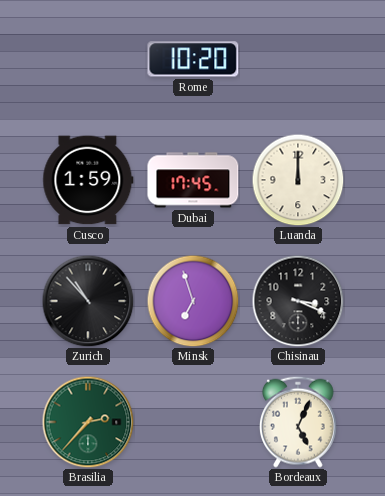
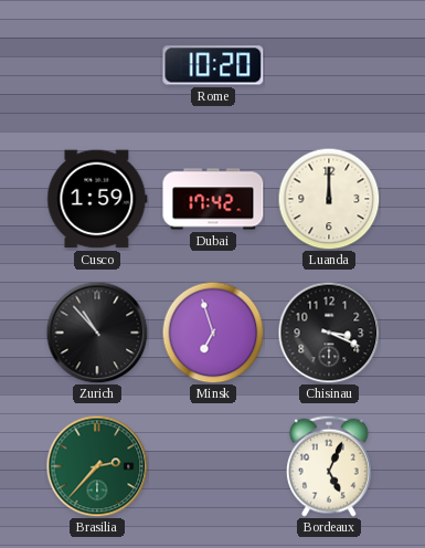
Dubai: 17:45 -> 17:42 (213, 199)
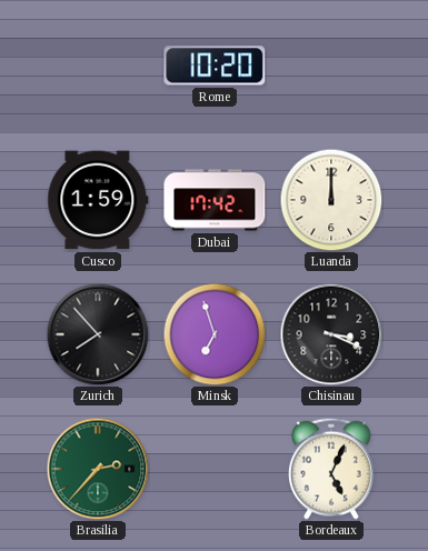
Zurich: 10:53 -> 7:53 (98, 334)
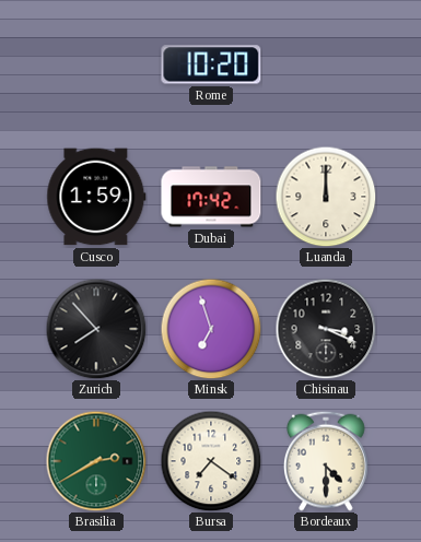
Brasilia: 2:37 -> 2:40 (96, 461)
Bursa: none -> 7:21 (211, 461)
Bordeaux: 5:04 -> 4:30 (327, 461)
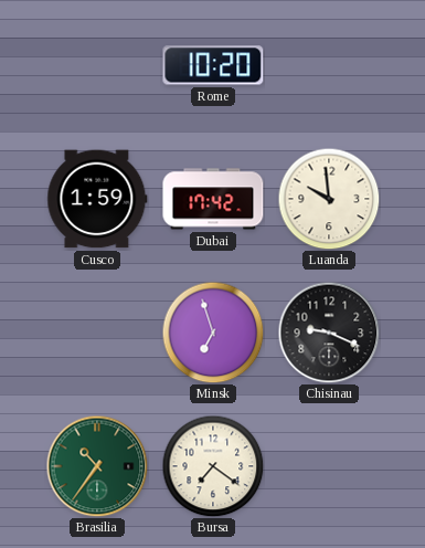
Luanda: 12:00 -> 9:59 (329, 199)
Zurich: 7:53 -> none (96, 329)
Chisinau: 3:19 -> 9:19 (329, 333)
Brasilia: 2:40 -> 10:36 (97, 466)
Bordeaux: 4:30 -> none (327, 461)
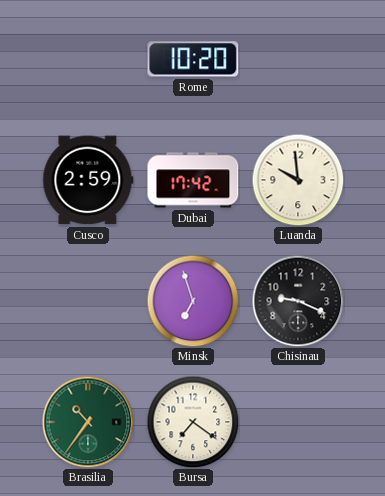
Cusco: 1:59 -> 2:59 (88, 180)
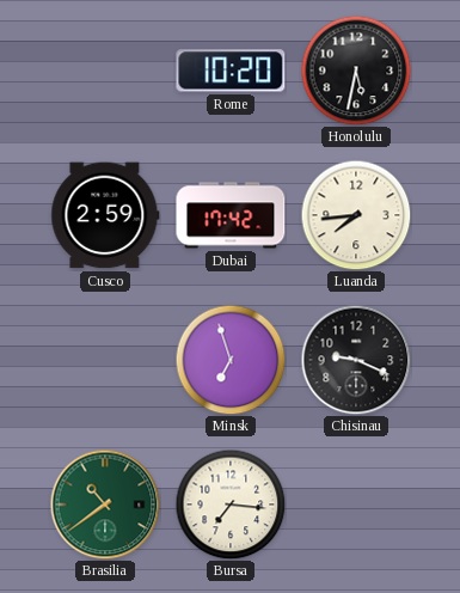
Honolulu: none -> 5:32 (356, 71)
Luanda: 9:59 -> 7:44 (356, 215)
Brasilia: 10:36 -> 10:39 (105, 505)
Bursa: 7:21 -> 7:16 (231, 505)
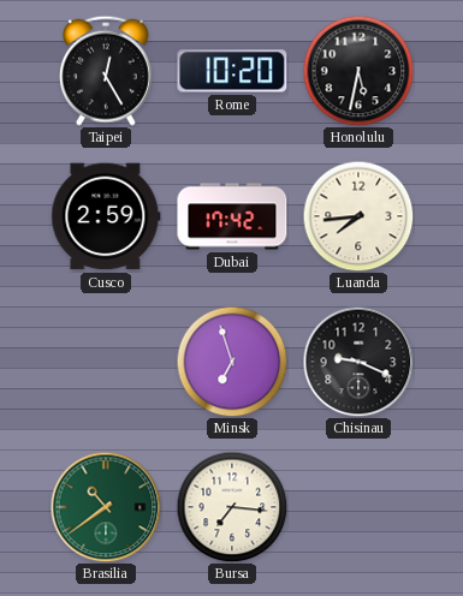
Taipei: none -> 12:25 (107, 71)
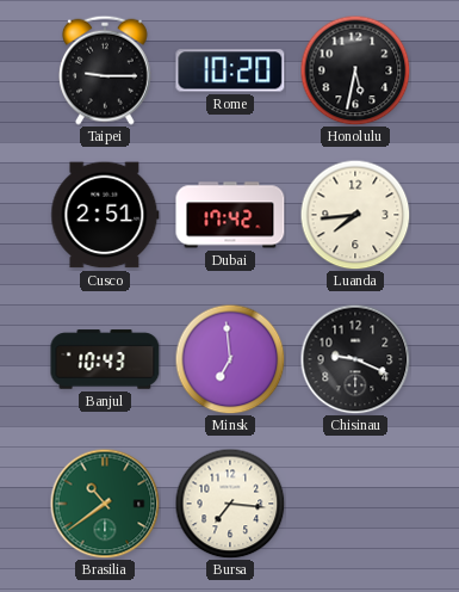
Taipei: 12:25 -> 9:15 (106, 70)
Cusco: 2:59 -> 2:51 (105, 215)
Banjul: none -> 10:43 (105, 359)
Minsk: 6:57 -> 6:59 (230, 359)
